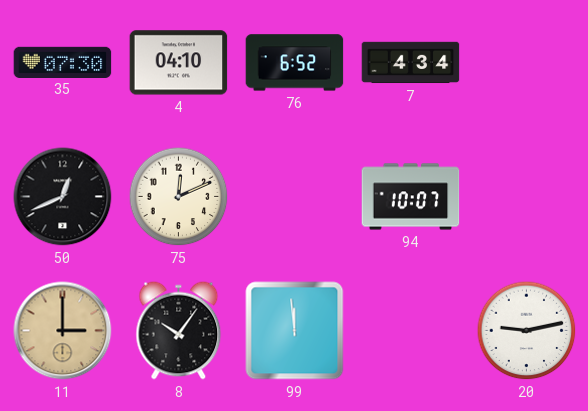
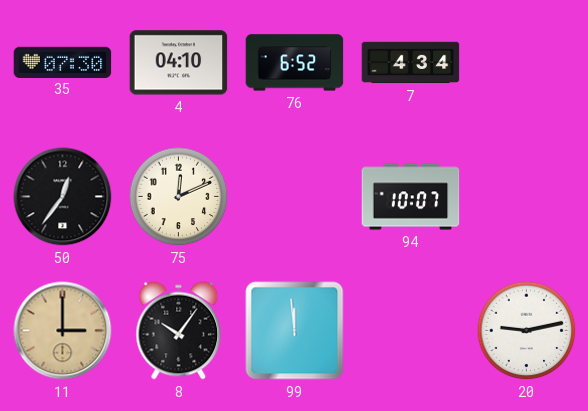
50: 12:41 -> 12:36 (63, 197)
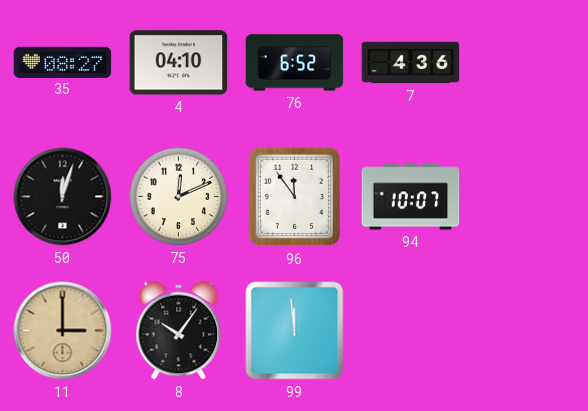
35: 07:30 -> 08:27 (63, 62)
7: 4:34 -> 4:36 (411, 63)
50: 12:36 -> 12:03 (63, 197)
96: none -> 11:54 (295, 197)
20: 9:13 -> none (527, 331)
